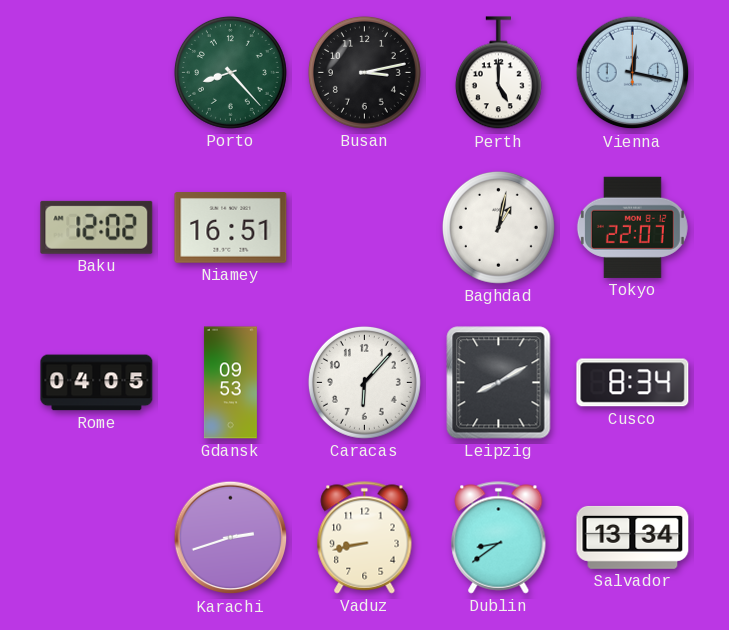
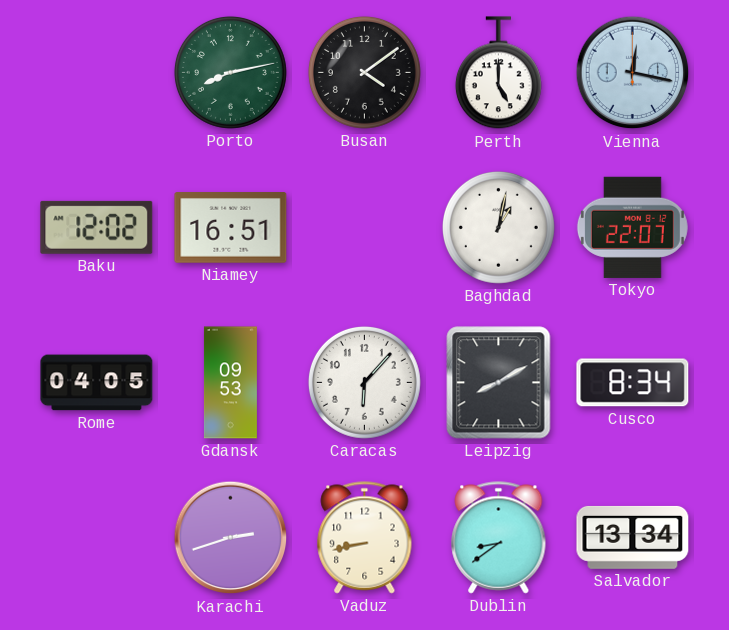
Porto: 8:23 -> 8:13 (230, 72)
Busan: 3:13 -> 4:09 (364, 72)
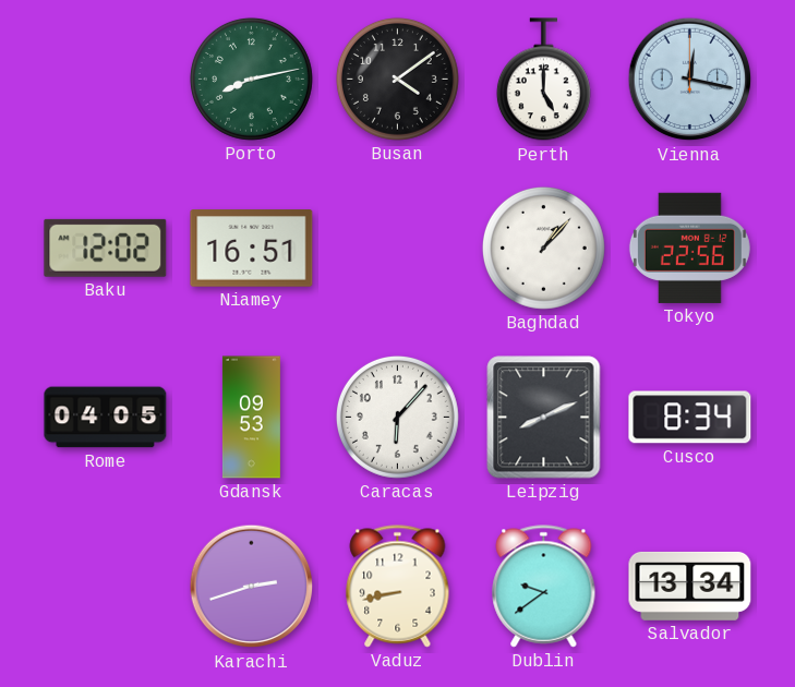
Baghdad: 1:02 -> 1:07 (543, 248)
Tokyo: 22:07 -> 22:56 (689, 248)
Leipzig: 8:10 -> 8:11 (544, 418)
Dublin: 8:39 -> 9:39 (544, 587)
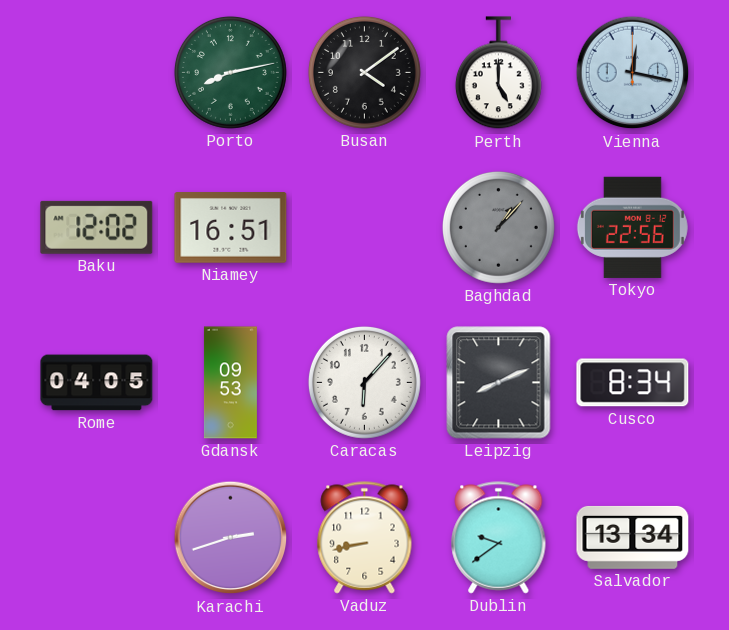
Baghdad dial: white -> grey (498, 227)
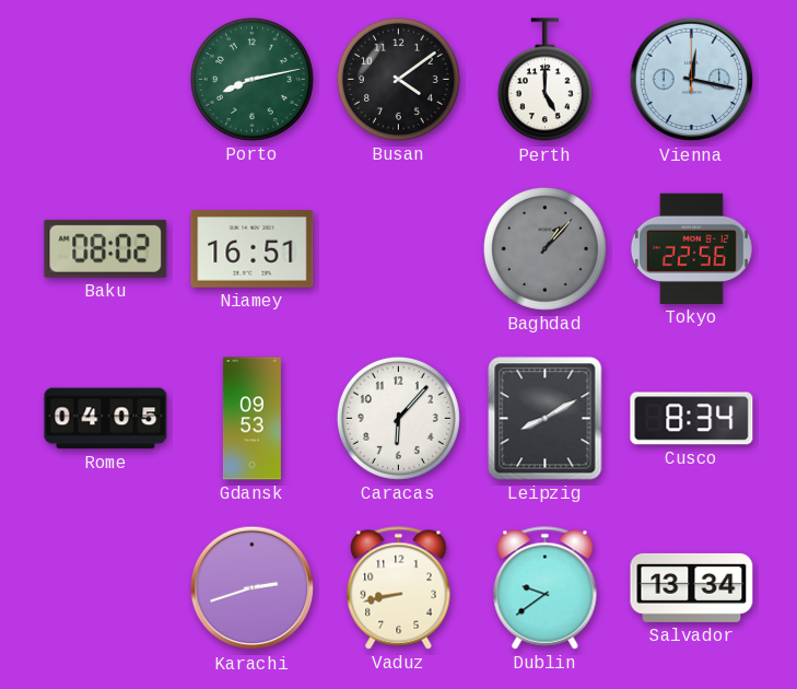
Baku: 12:02 -> 08:02 (106, 248)
Leipzig: 8:11 -> 8:10 (546, 419)
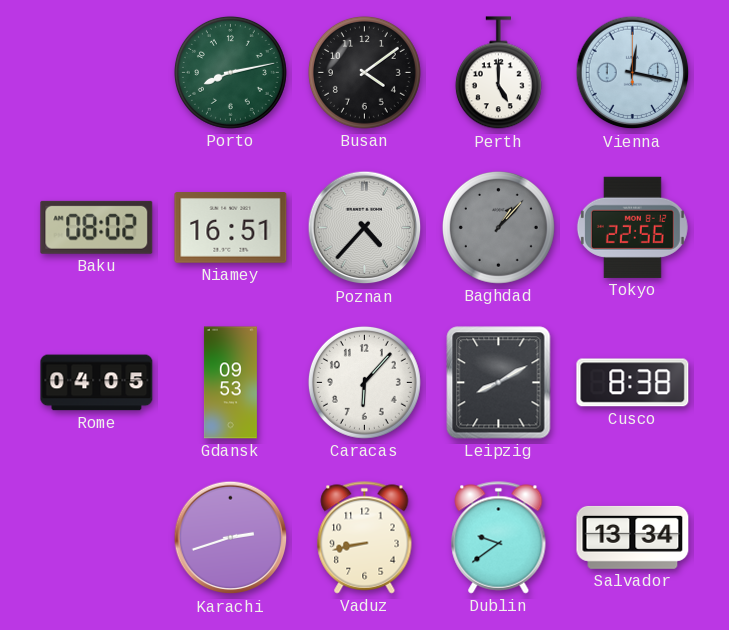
Poznan: none -> 4:37 (365, 228)
Cusco: 8:34 -> 8:38 (633, 383)
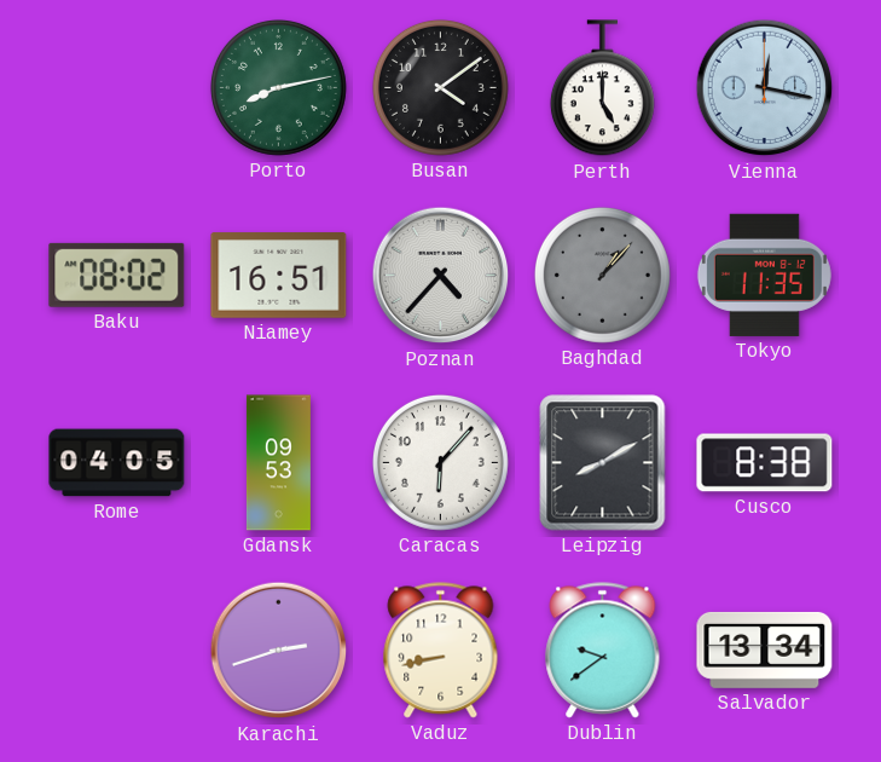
Tokyo: 22:56 -> 11:35 (764, 275)
